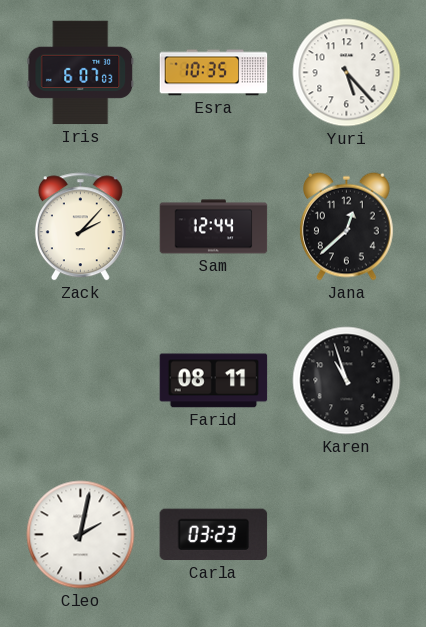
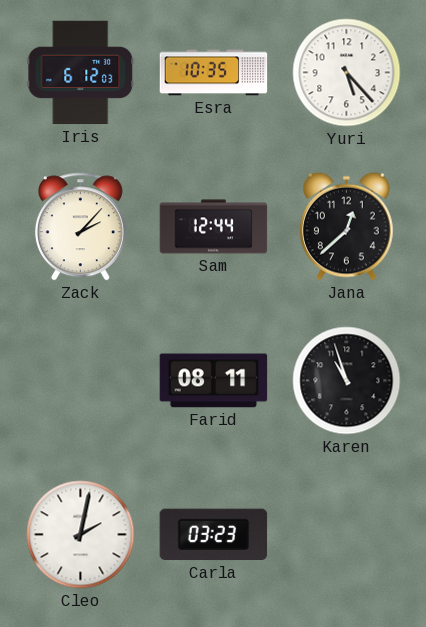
Iris: 6:07 -> 6:12 (81, 73)
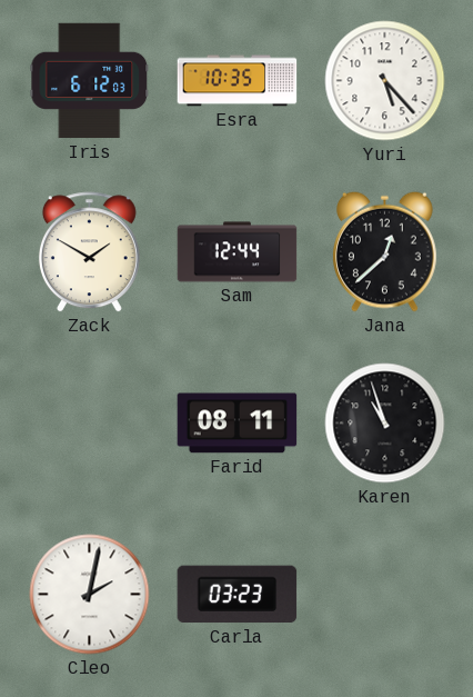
Zack: 2:07 -> 1:50 (89, 252)
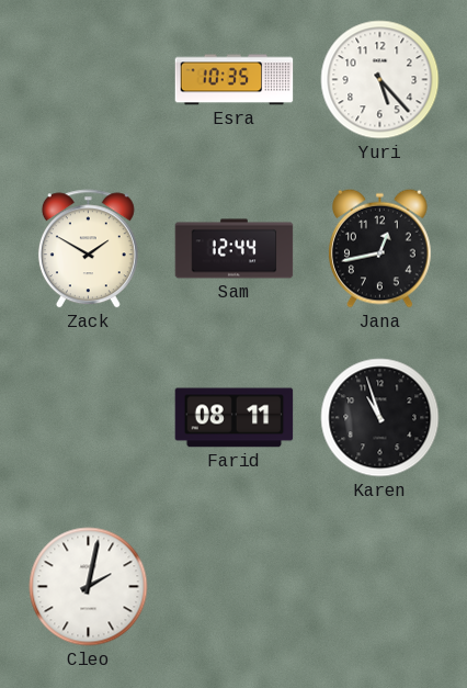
Iris: 6:12 -> none (90, 81)
Jana: 12:38 -> 12:43 (379, 248)
Carla: 03:23 -> none (238, 595)
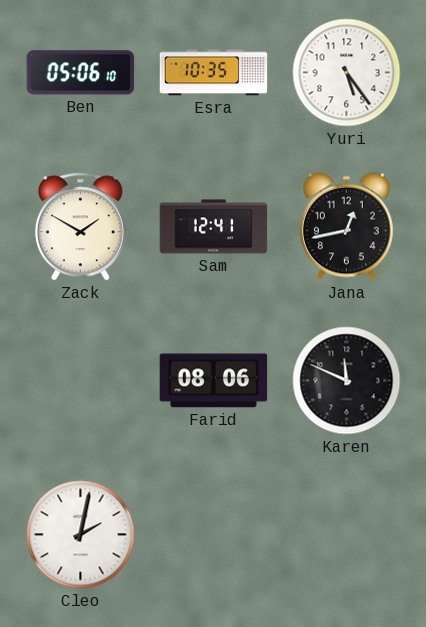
Ben: none -> 05:06 (81, 73)
Yuri: 5:23 -> 5:24 (347, 73)
Sam: 12:44 -> 12:41 (214, 227)
Farid: 08:11 -> 08:06 (214, 381)
Karen: 10:57 -> 11:49 (347, 381)
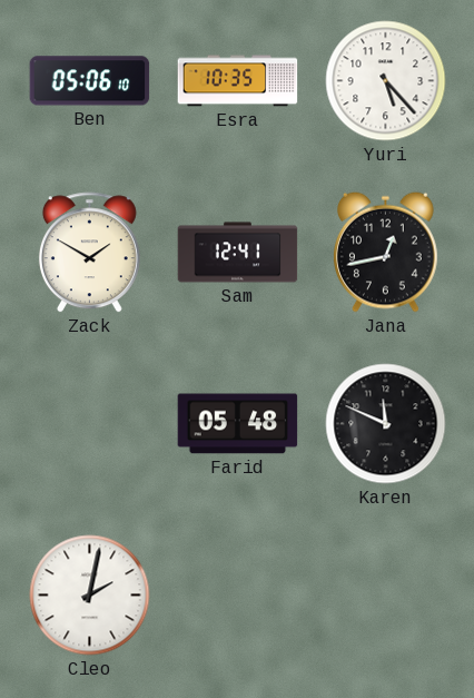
Yuri: 5:24 -> 5:23 (386, 81)
Farid: 08:06 -> 05:48 (238, 424)
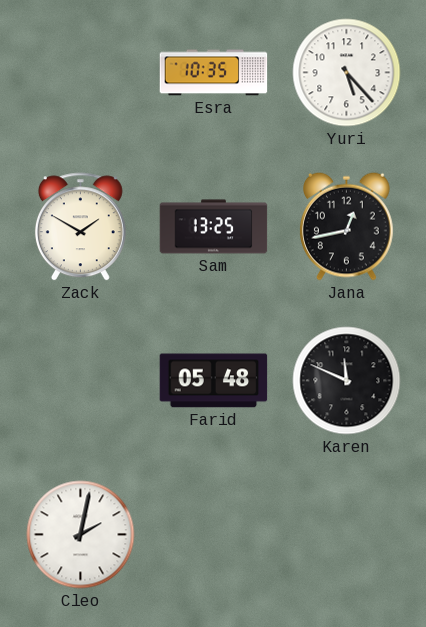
Ben: 05:06 -> none (90, 81)
Sam: 12:41 -> 13:25 (214, 227)
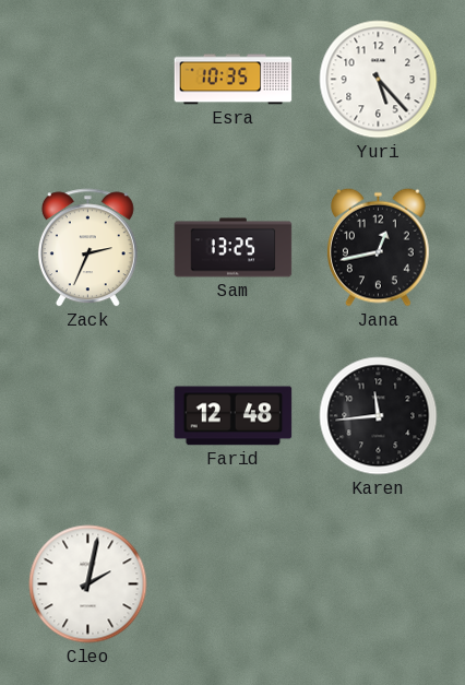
Zack: 1:50 -> 2:34 (87, 248)
Farid: 05:48 -> 12:48 (234, 416)
Karen: 11:49 -> 11:44 (379, 416)
